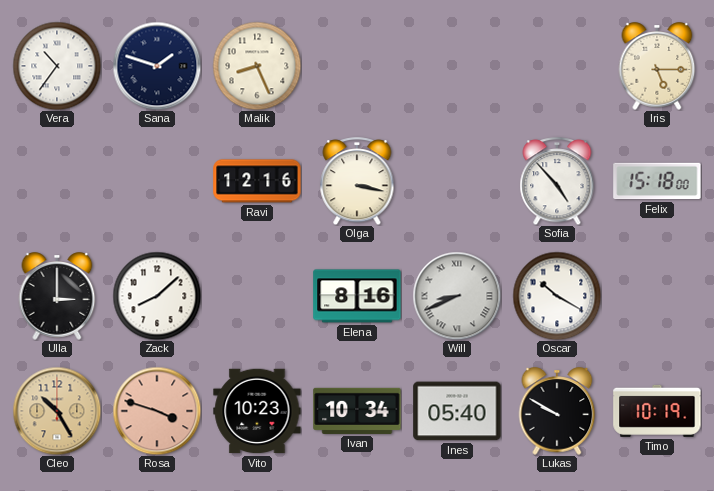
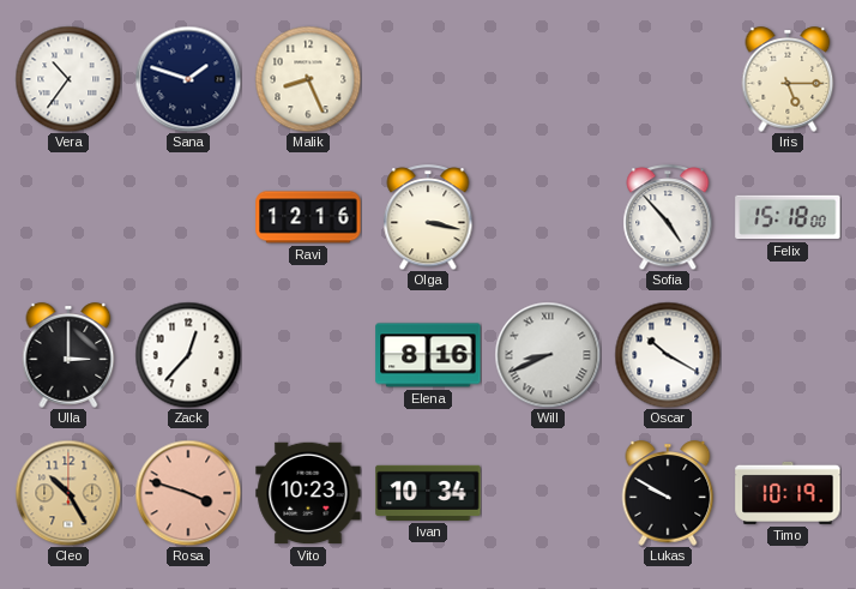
Zack: 8:08 -> 12:37 (188, 355)
Ines: 05:40 -> none (457, 411)
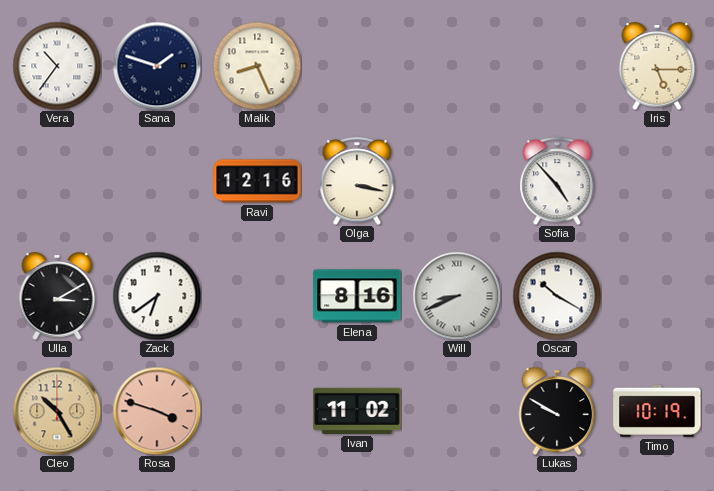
Felix: 15:18 -> none (788, 217)
Ulla: 3:00 -> 3:10 (57, 296)
Zack: 12:37 -> 6:39 (157, 296)
Vito: 10:23 -> none (308, 493)
Ivan: 10:34 -> 11:02 (357, 411)
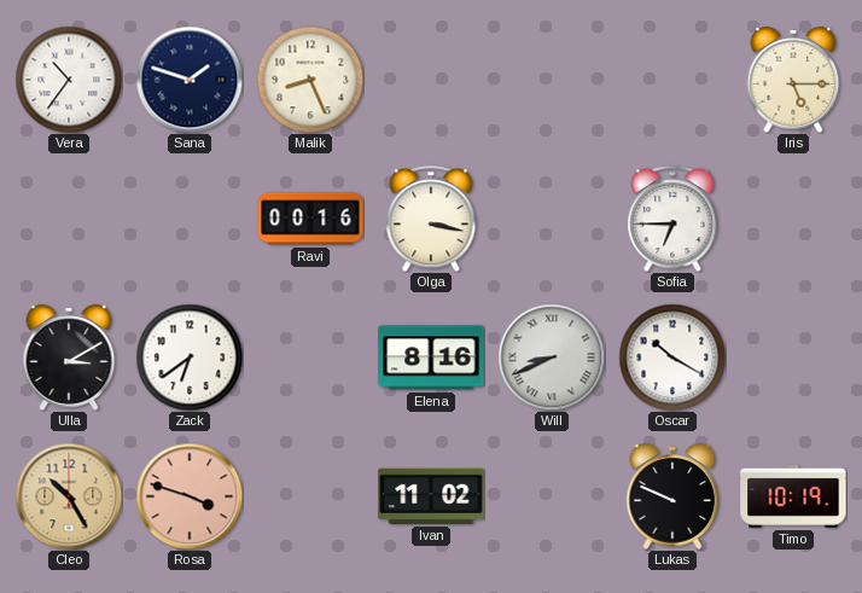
Ravi: 12:16 -> 00:16 (310, 219)
Sofia: 4:53 -> 6:45 (672, 219)
Lukas: 9:50 -> 9:49 (672, 496)
